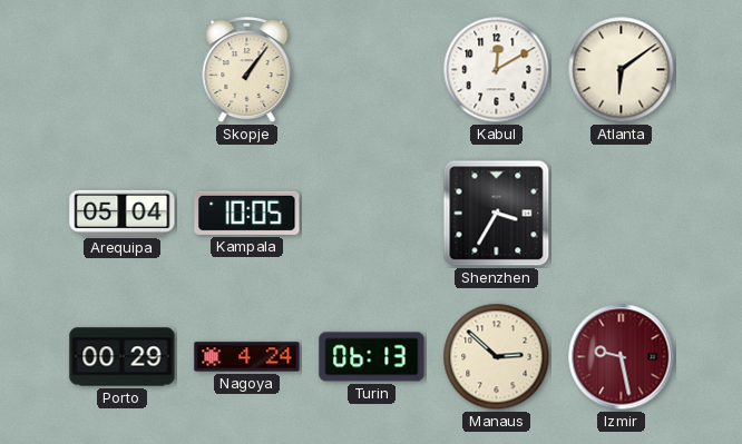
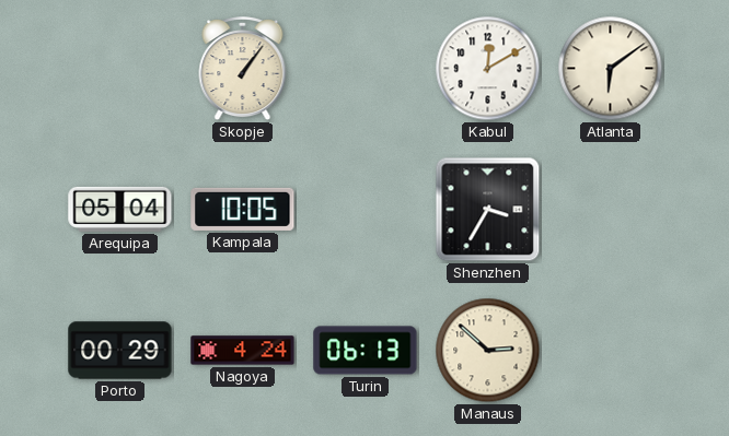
Izmir: 9:28 -> none (622, 357)
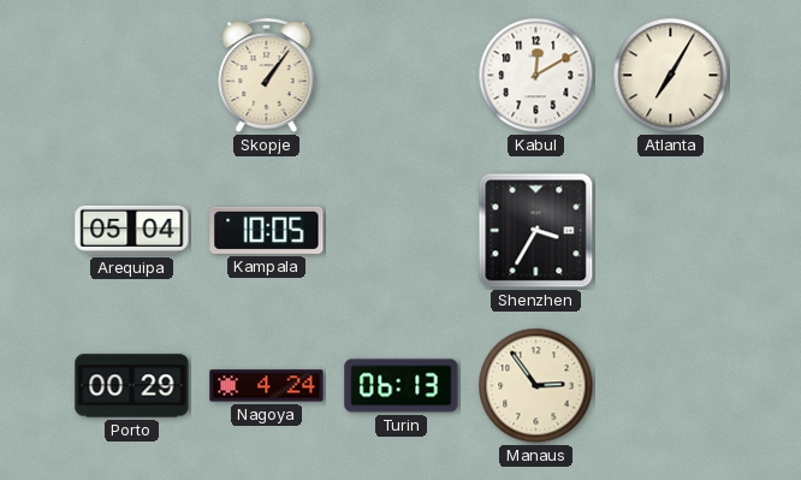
Atlanta: 6:09 -> 7:05 (671, 76)
Manaus: 2:52 -> 2:54 (536, 386)
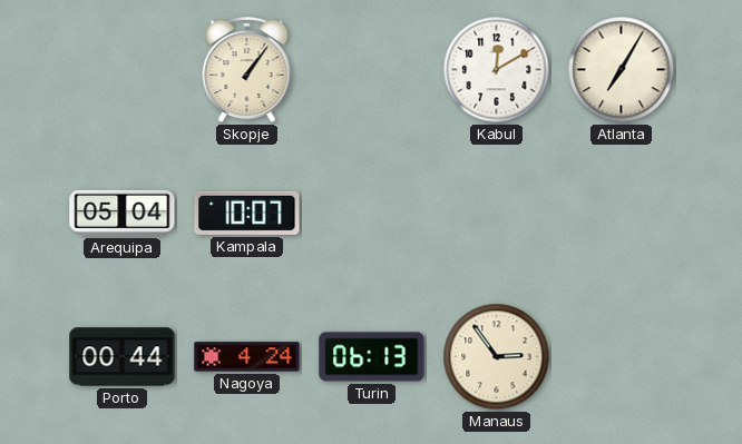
Kampala: 10:05 -> 10:07 (247, 213)
Shenzhen: 3:35 -> none (536, 231)
Porto: 00:29 -> 00:44 (123, 357)
